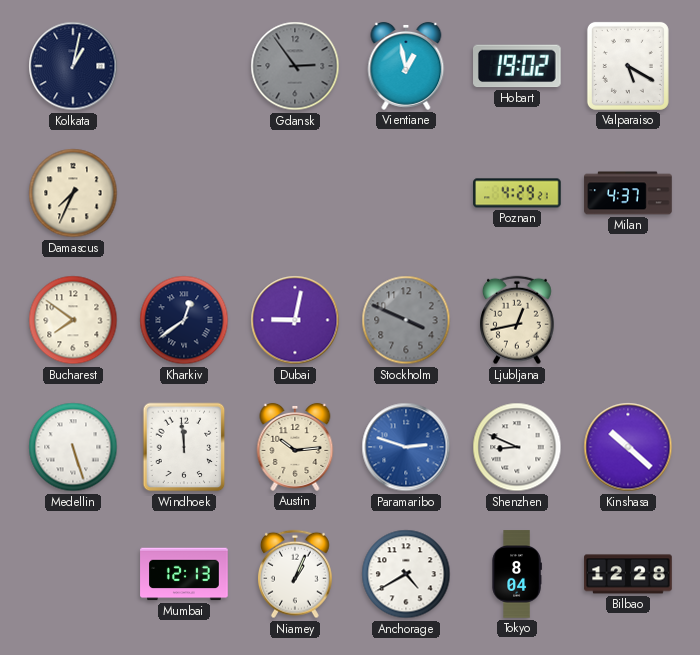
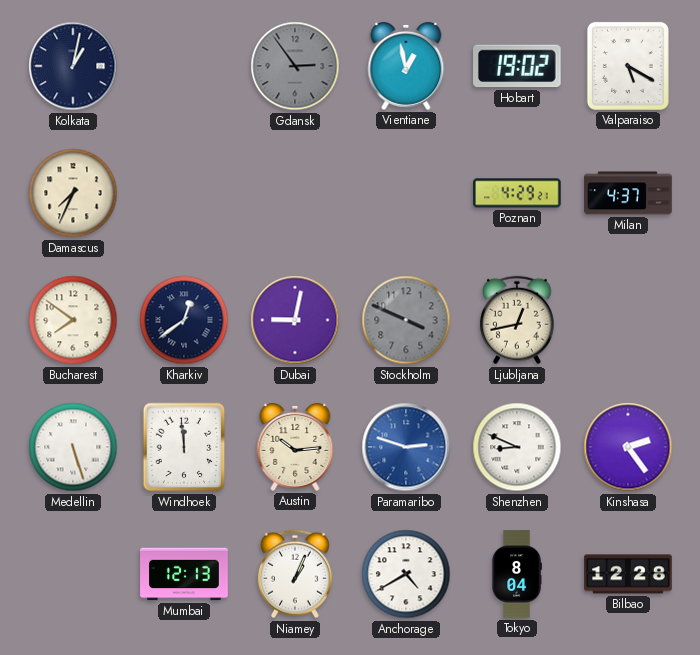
Kinshasa: 10:22 -> 2:24 (628, 447)
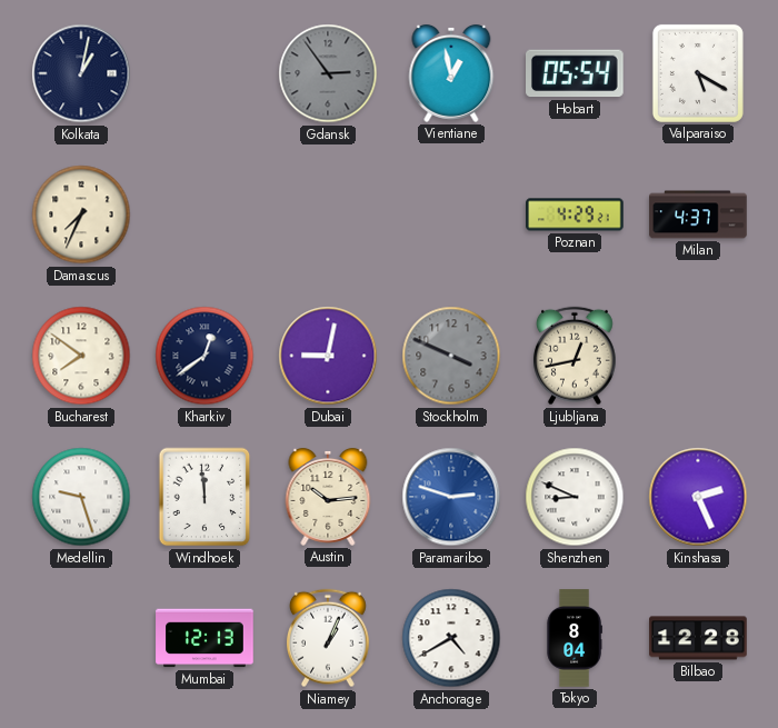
Hobart: 19:02 -> 05:54 (576, 73)
Medellin: 5:27 -> 9:27 (81, 497)
Kinshasa: 2:24 -> 2:26 (698, 497)
